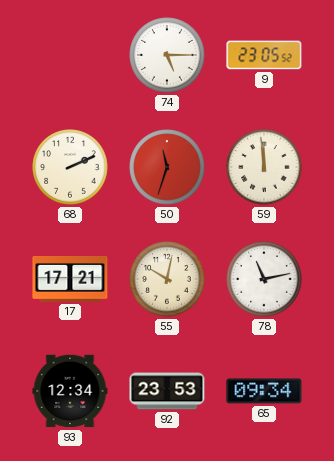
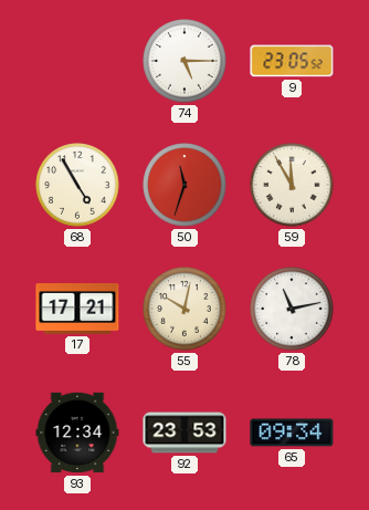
68: 2:11 -> 4:55 (77, 185)
59: 11:59 -> 11:55 (292, 185)
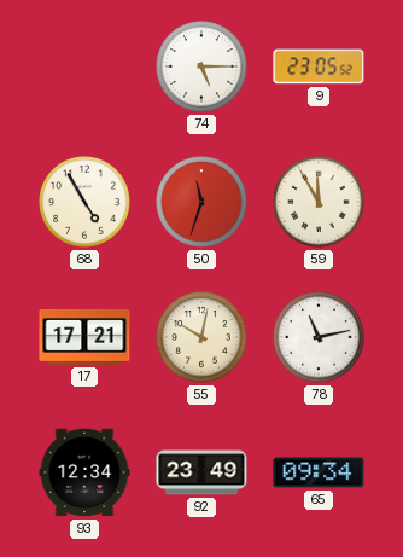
92: 23:53 -> 23:49 (201, 472)
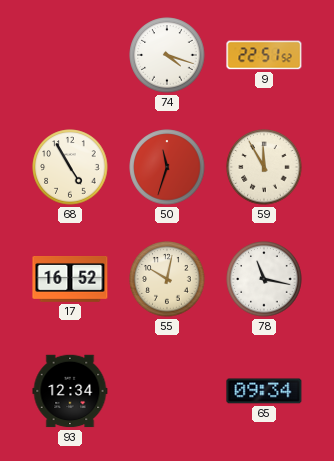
74: 5:15 -> 4:18 (167, 55)
9: 23:05 -> 22:51 (264, 55)
17: 17:21 -> 16:52 (70, 280)
78: 11:13 -> 11:17 (264, 279)
92: 23:49 -> none (201, 472)
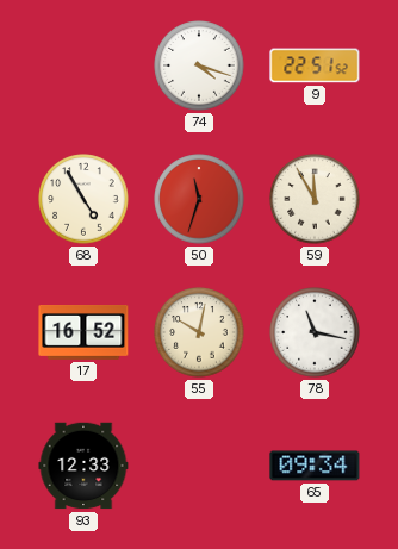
93: 12:34 -> 12:33 (83, 466)
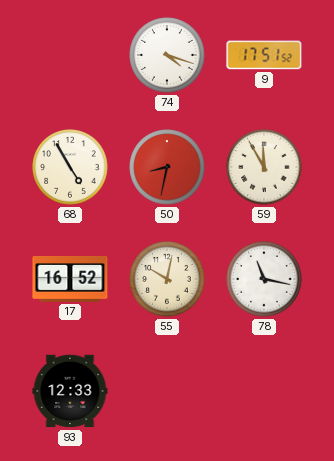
9: 22:51 -> 17:51 (264, 55)
50: 11:33 -> 8:32 (167, 167)
65: 09:34 -> none (315, 466)
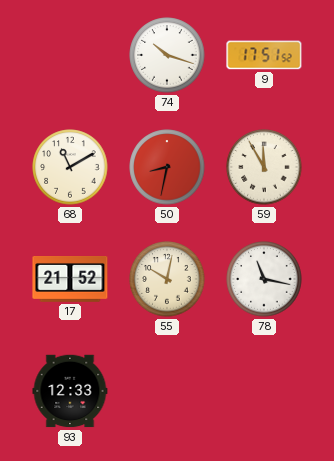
74: 4:18 -> 10:18 (167, 55)
68: 4:55 -> 11:10 (70, 167)
17: 16:52 -> 21:52 (70, 280)
